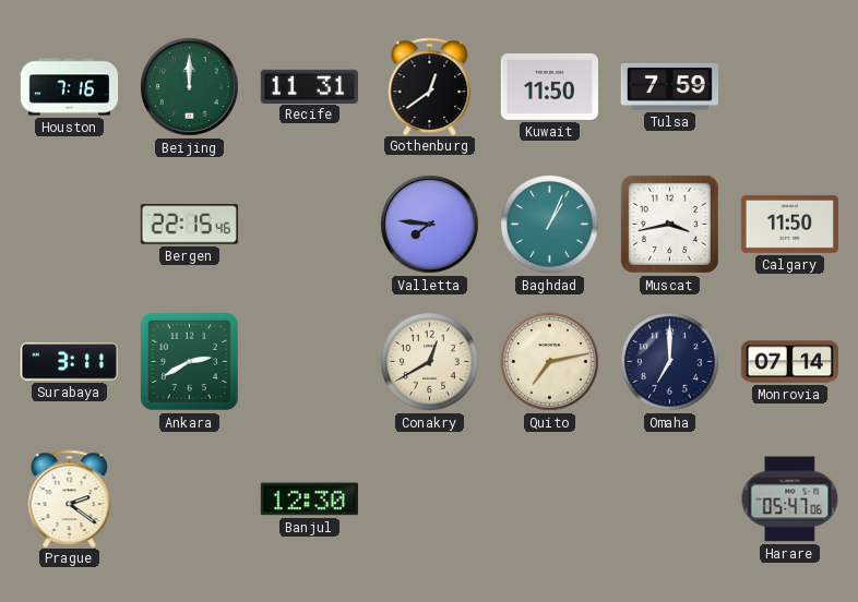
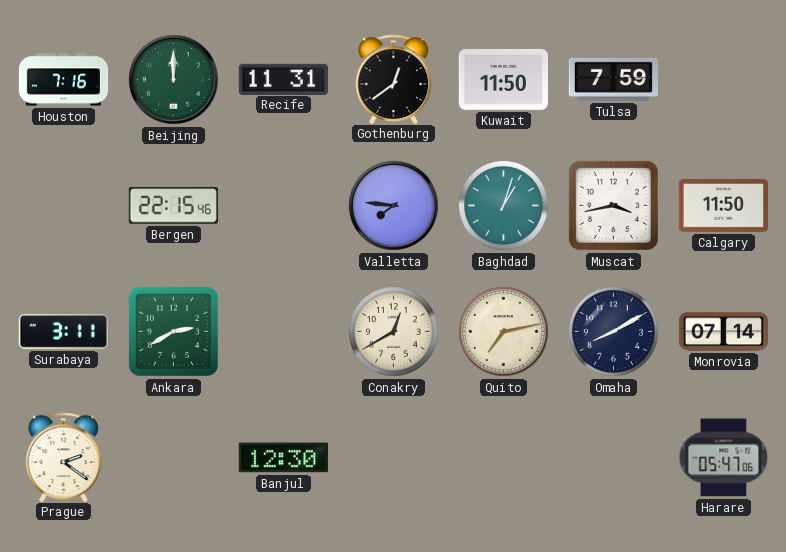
Baghdad: 1:04 -> 1:03 (504, 206)
Omaha: 7:00 -> 8:10 (614, 332)
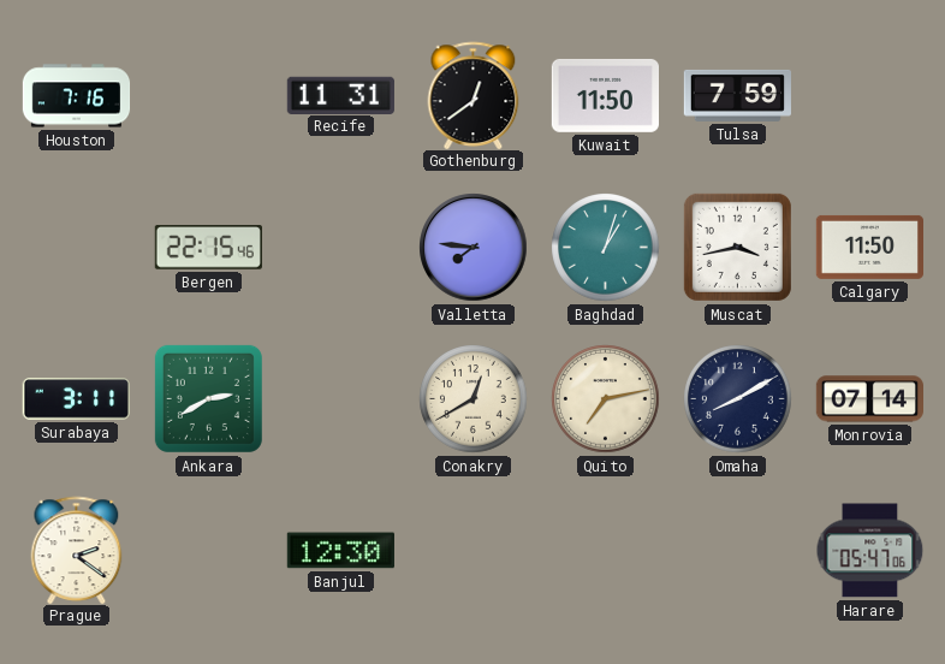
Beijing: 12:00 -> none (174, 80)
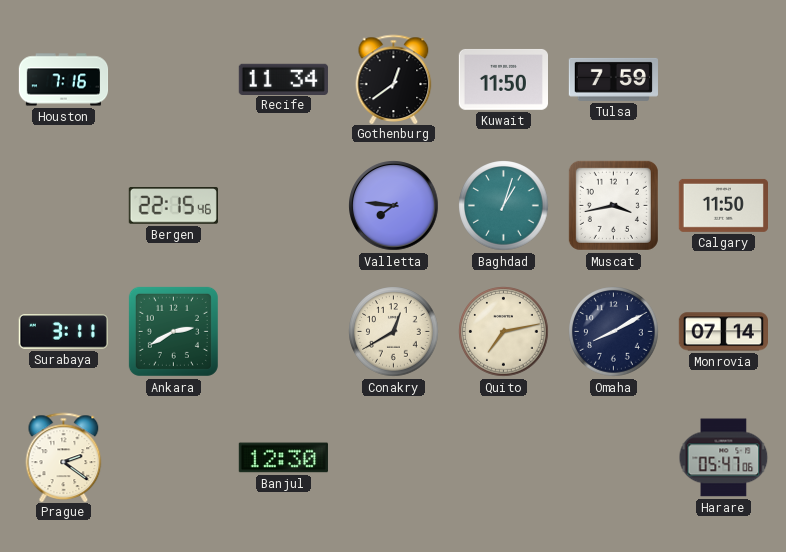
Recife: 11:31 -> 11:34 (283, 79)
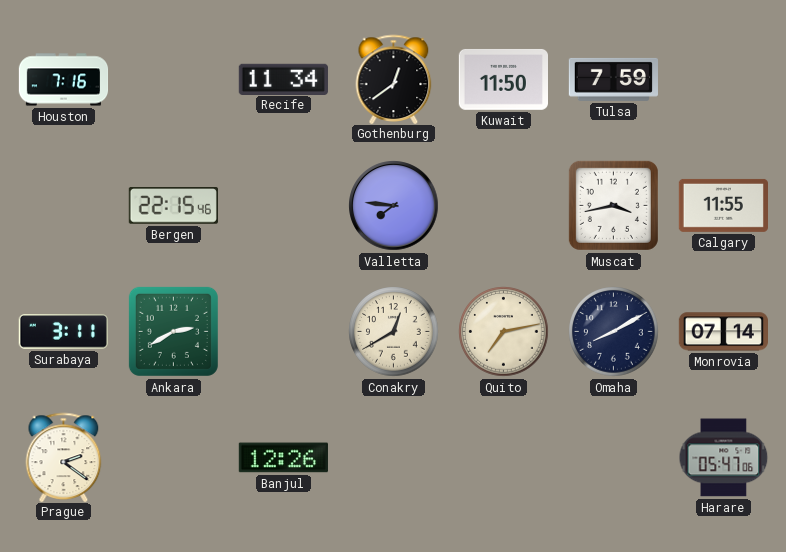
Baghdad: 1:03 -> none (504, 206)
Calgary: 11:50 -> 11:55 (723, 205)
Banjul: 12:30 -> 12:26 (283, 458)
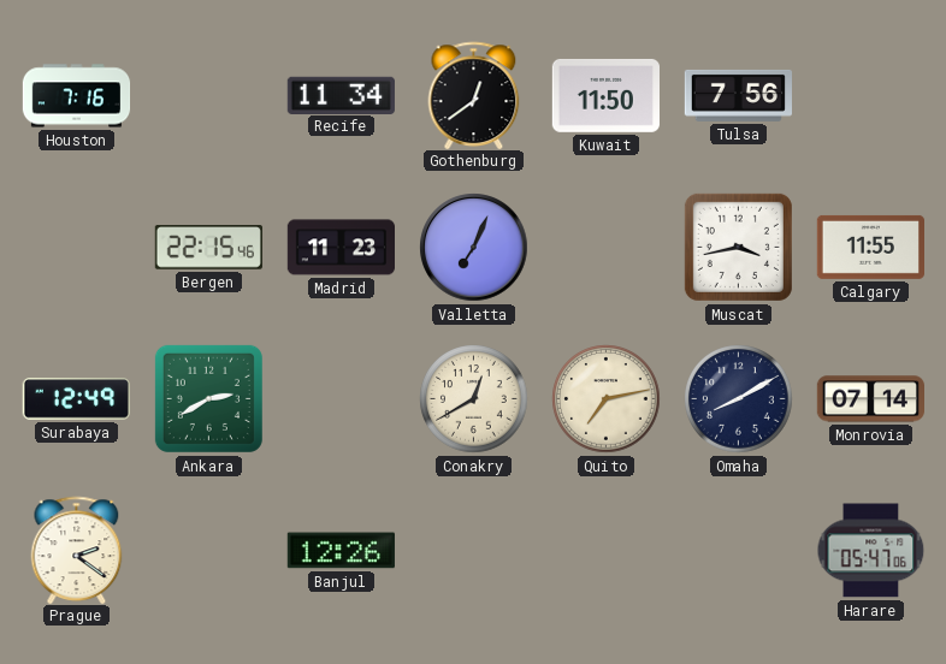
Tulsa: 7:59 -> 7:56 (738, 95)
Madrid: none -> 11:23 (341, 248)
Valletta: 7:46 -> 7:04 (474, 248)
Surabaya: 3:11 -> 12:49 (76, 399)
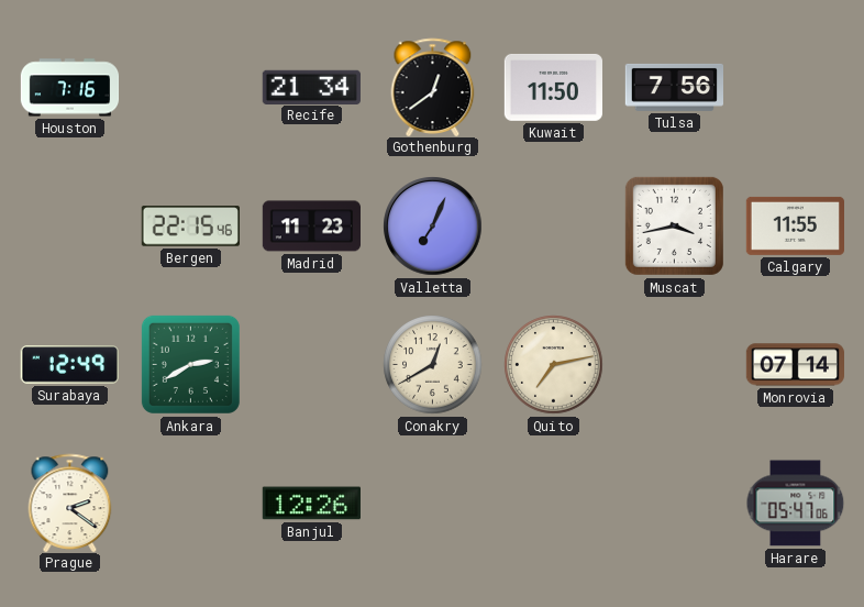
Recife: 11:34 -> 21:34 (311, 87)
Omaha: 8:10 -> none (739, 399)
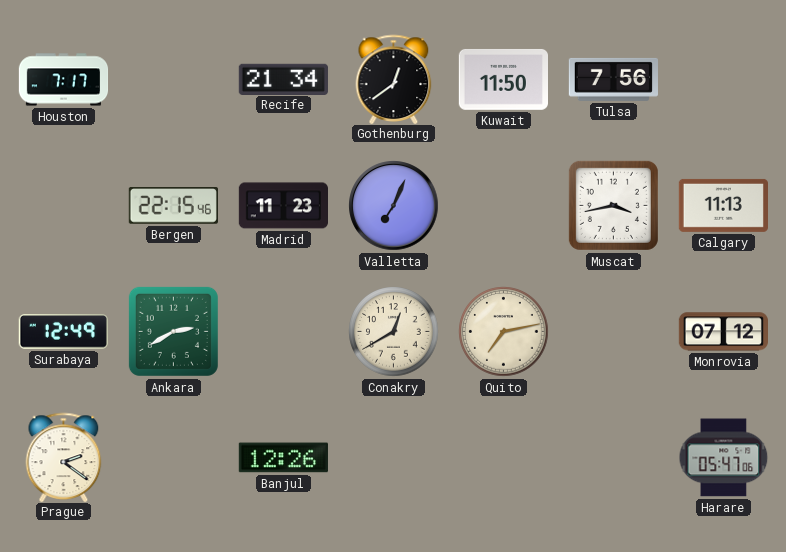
Houston: 7:16 -> 7:17 (64, 80)
Calgary: 11:55 -> 11:13 (723, 205)
Monrovia: 07:14 -> 07:12 (723, 332)
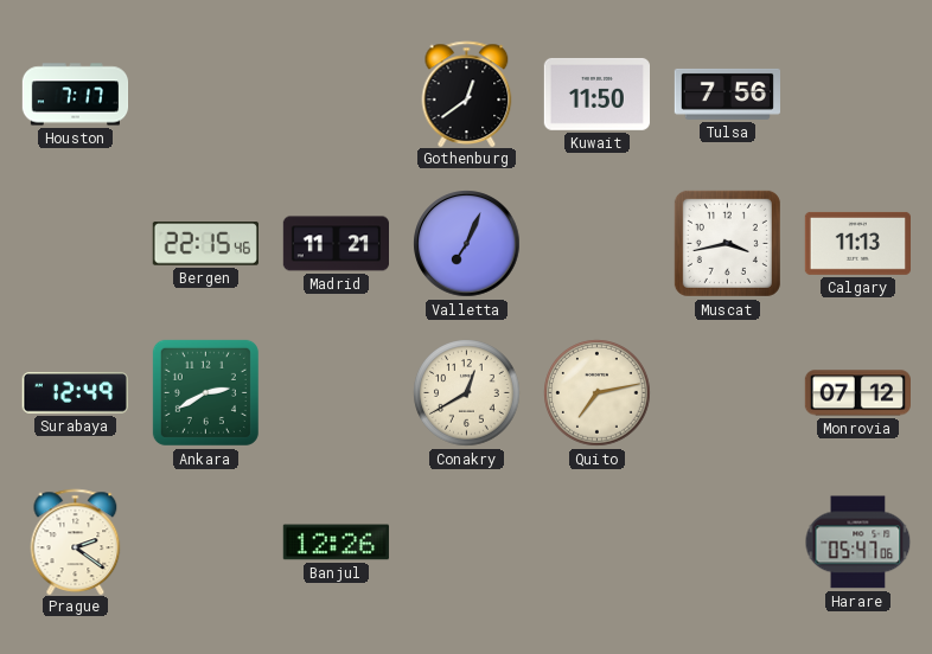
Recife: 21:34 -> none (283, 79)
Madrid: 11:23 -> 11:21 (336, 244)
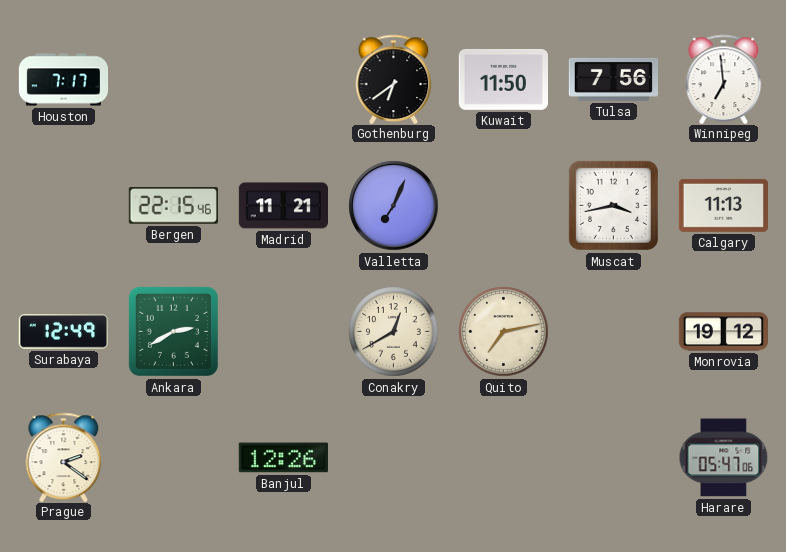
Gothenburg: 12:39 -> 6:39 (394, 79)
Winnipeg: none -> 6:59 (724, 79)
Monrovia: 07:12 -> 19:12 (723, 332)
